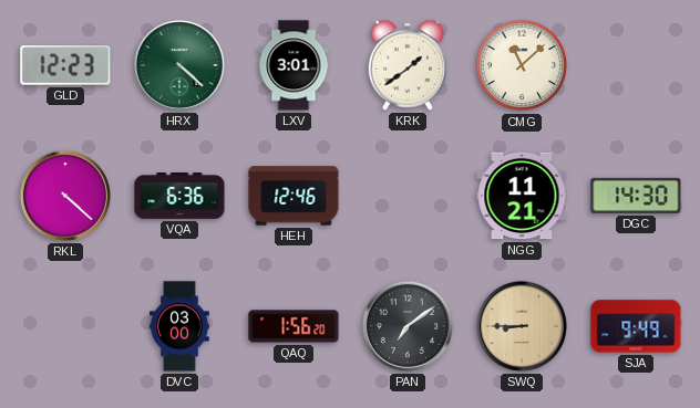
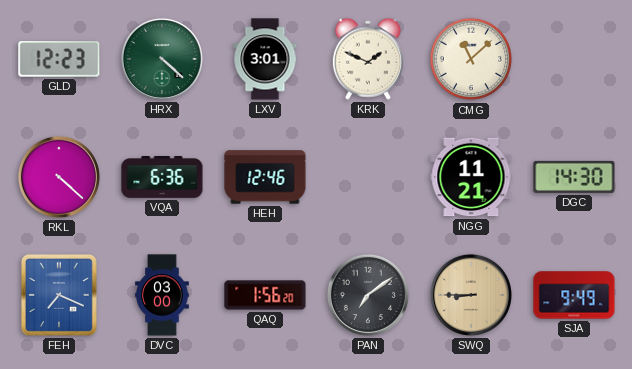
KRK: 1:39 -> 1:49 (367, 59)
FEH: none -> 7:19 (59, 295)
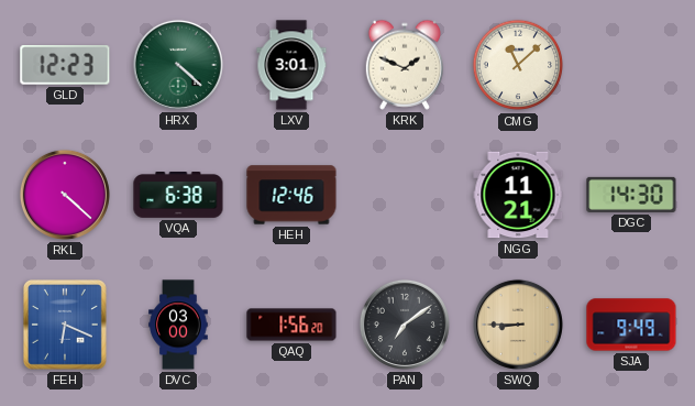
VQA: 6:36 -> 6:38 (178, 195)
FEH: 7:19 -> 6:19 (65, 325)
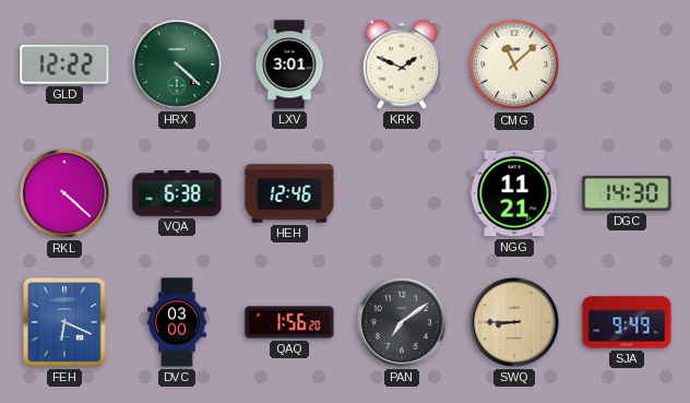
GLD: 12:23 -> 12:22 (64, 64)
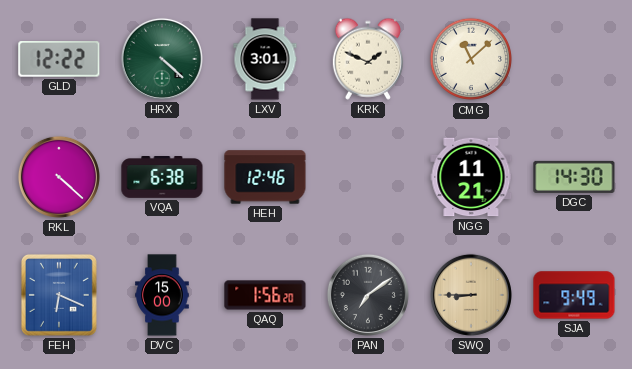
DVC: 03:00 -> 15:00 (162, 295)
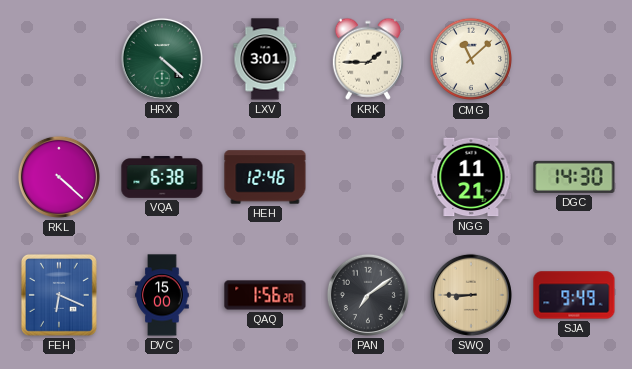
GLD: 12:22 -> none (59, 59)
KRK: 1:49 -> 1:45 (367, 59)
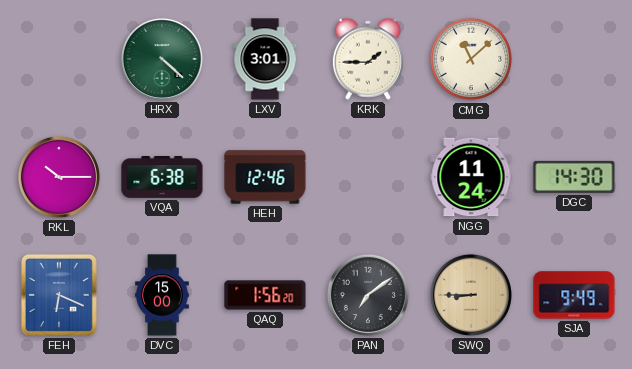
RKL: 4:22 -> 10:15 (59, 177)
NGG: 11:21 -> 11:24 (471, 177)
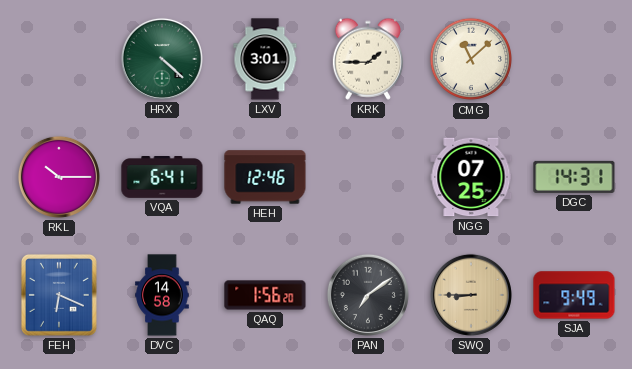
VQA: 6:38 -> 6:41 (162, 177)
NGG: 11:24 -> 07:25 (471, 177)
DGC: 14:30 -> 14:31 (574, 177)
DVC: 15:00 -> 14:58 (162, 295)
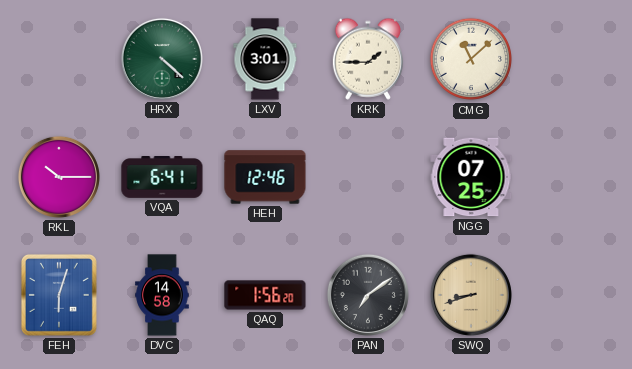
DGC: 14:31 -> none (574, 177)
FEH: 6:19 -> 6:03 (59, 295)
SWQ: 8:45 -> 8:42 (471, 295)
SJA: 9:49 -> none (574, 295)
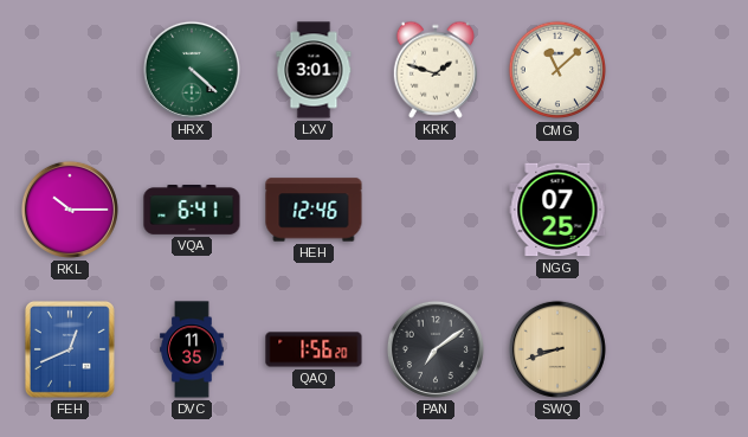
KRK: 1:45 -> 1:48 (434, 70)
FEH: 6:03 -> 12:41 (70, 349)
DVC: 14:58 -> 11:35 (192, 349)
